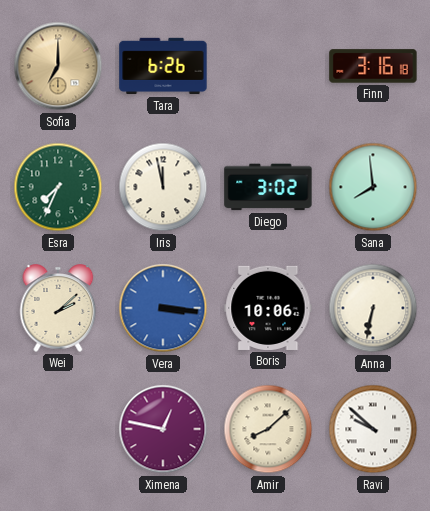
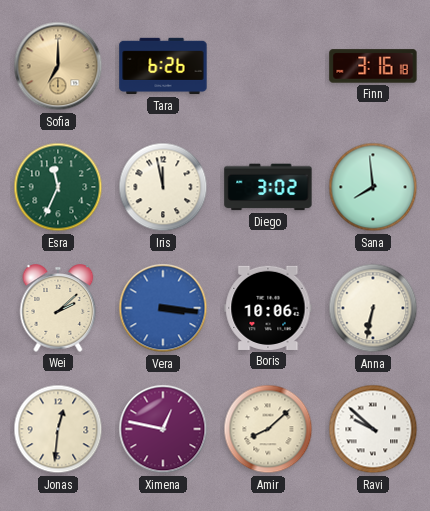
Esra: 7:34 -> 11:34 (58, 187)
Jonas: none -> 12:31 (58, 429)
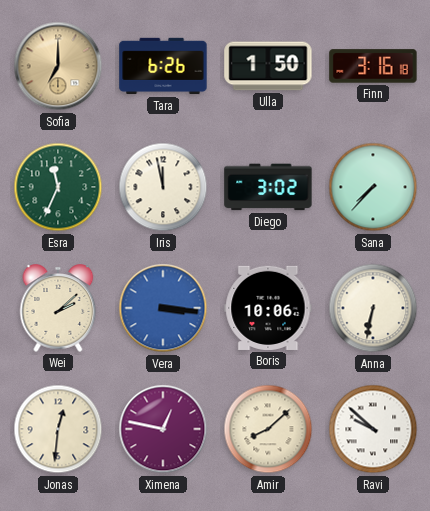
Ulla: none -> 1:50 (268, 66)
Sana: 7:59 -> 7:37 (373, 187)
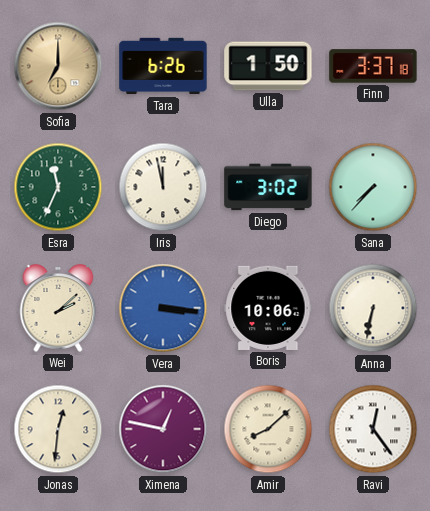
Finn: 3:16 -> 3:37 (373, 66)
Ravi: 9:52 -> 12:24 (373, 429)
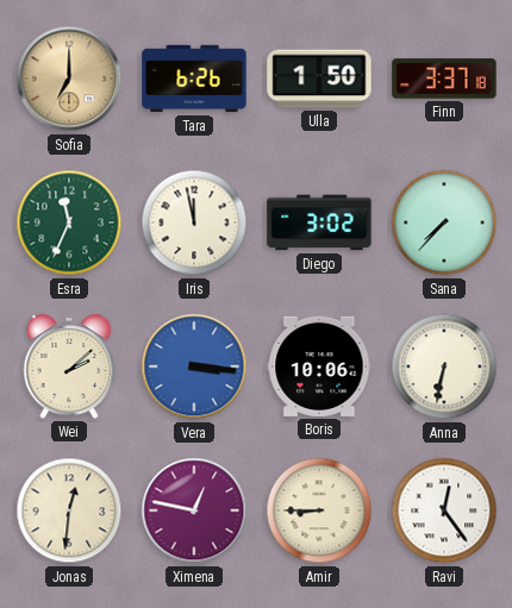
Amir: 8:08 -> 8:45 (319, 510)
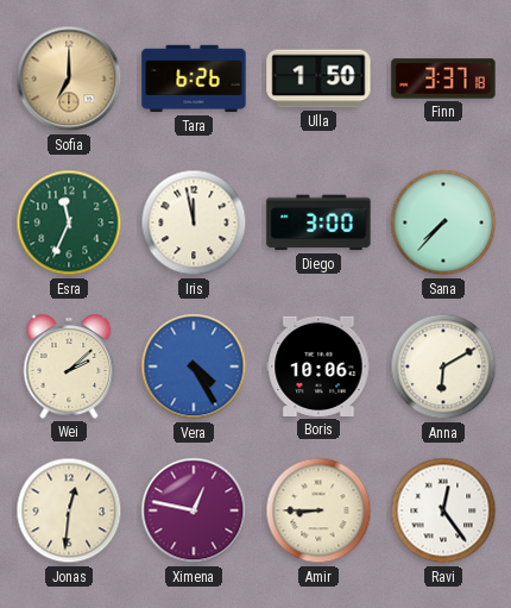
Diego: 3:02 -> 3:00 (318, 222)
Vera: 3:16 -> 4:25 (194, 366)
Anna: 6:32 -> 6:10 (443, 366)
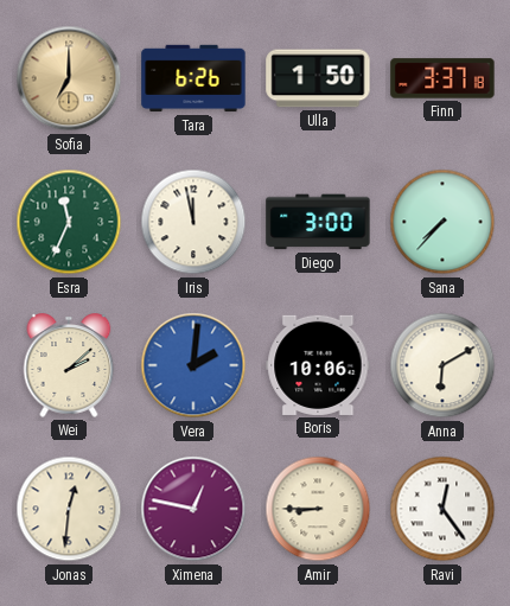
Vera: 4:25 -> 2:01 (193, 365)
